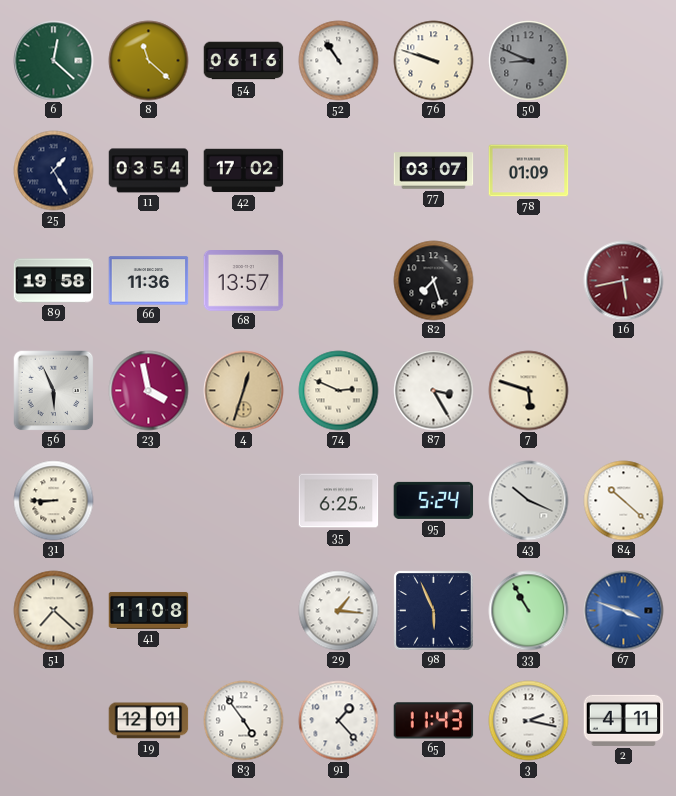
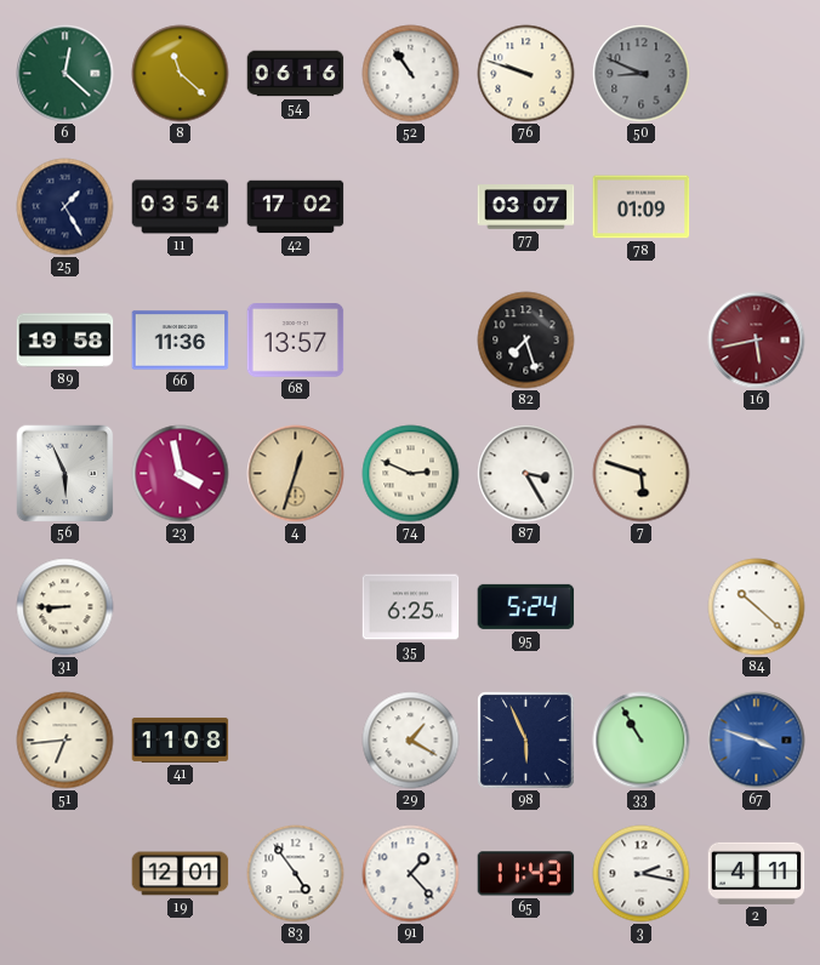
43: 10:19 -> none (529, 501)
51: 7:22 -> 6:44 (66, 741)
29: 1:16 -> 1:20 (411, 741)
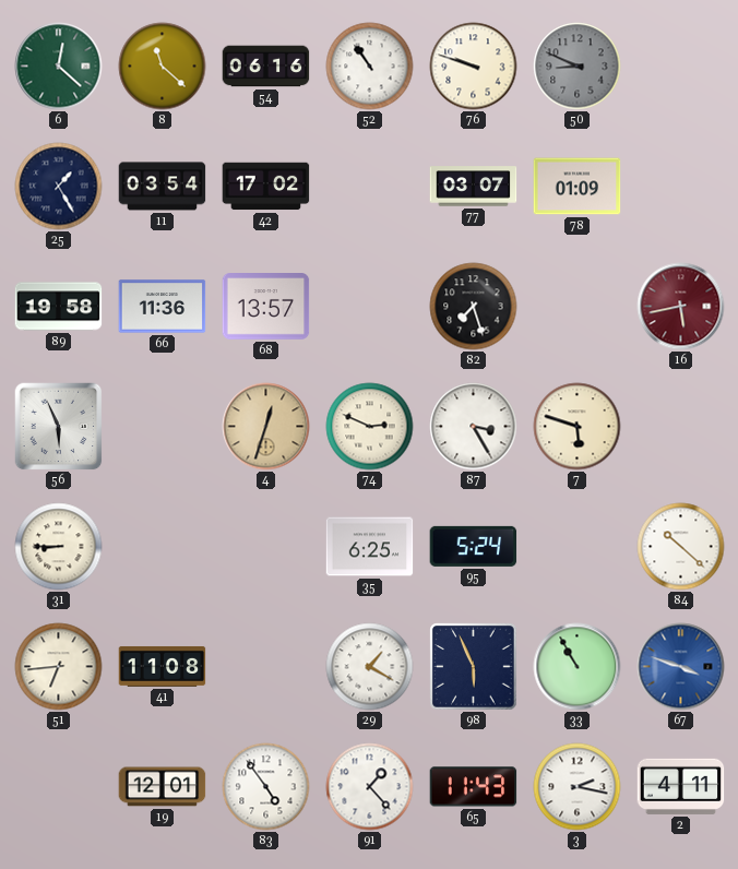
23: 3:58 -> none (181, 474)
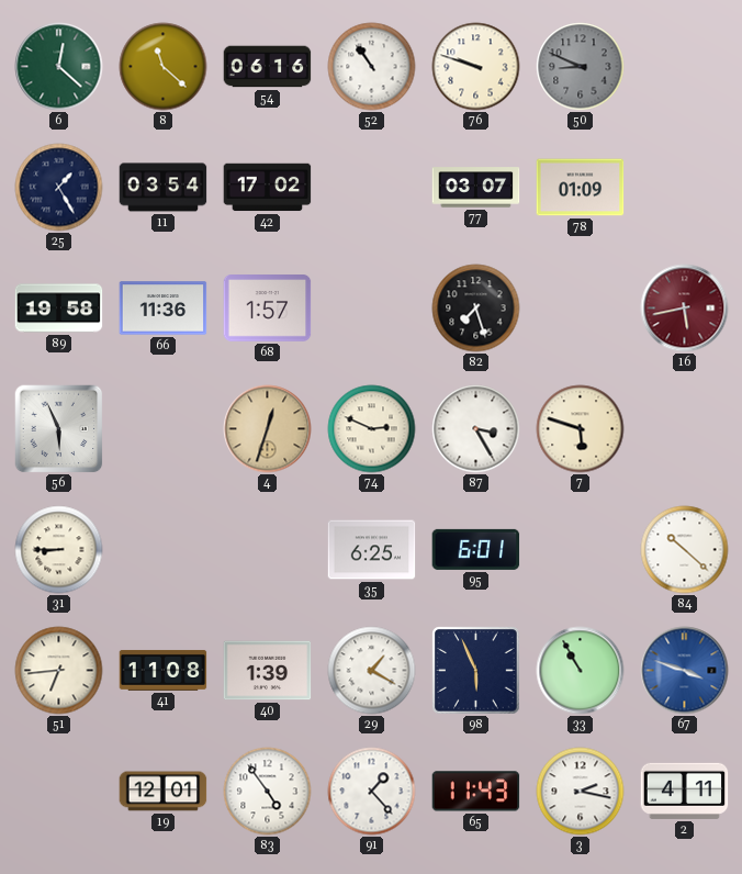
68: 13:57 -> 1:57 (268, 309)
95: 5:24 -> 6:01 (476, 549)
40: none -> 1:39 (268, 671)
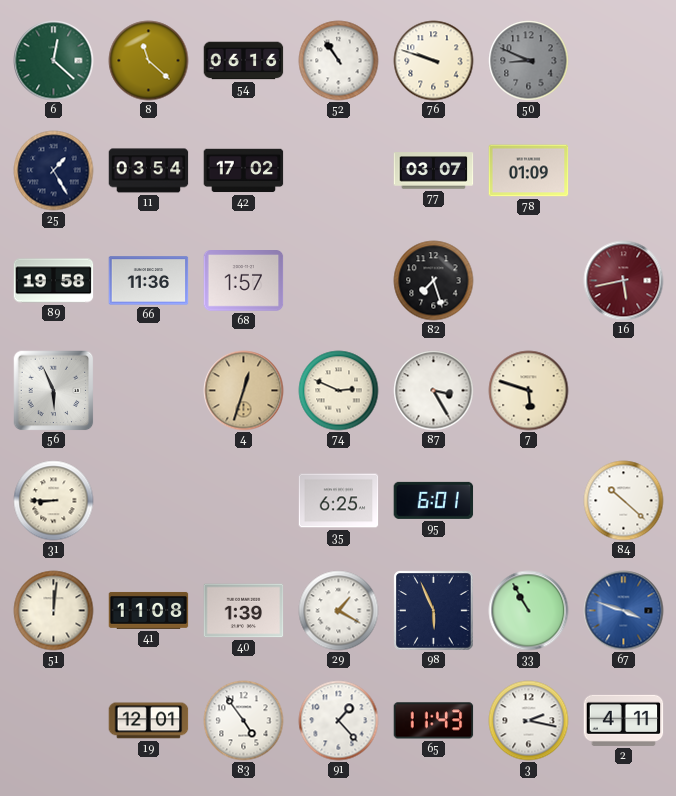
51: 6:44 -> 12:01 (54, 611)
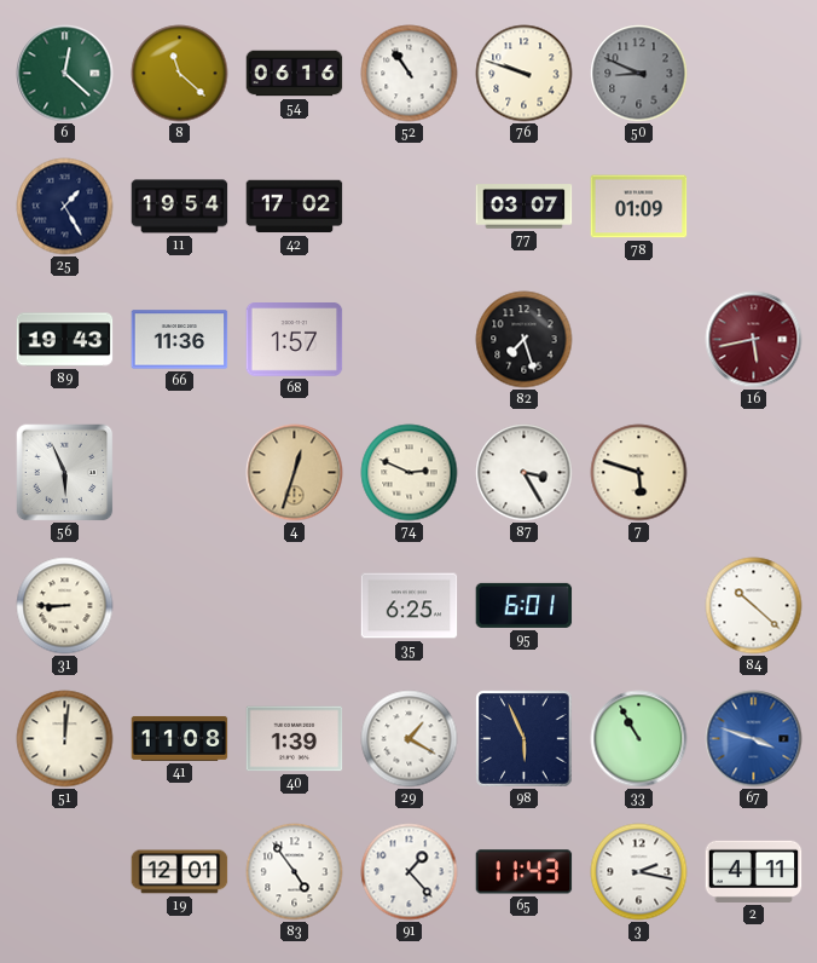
11: 03:54 -> 19:54 (180, 207)
89: 19:58 -> 19:43 (65, 340)
